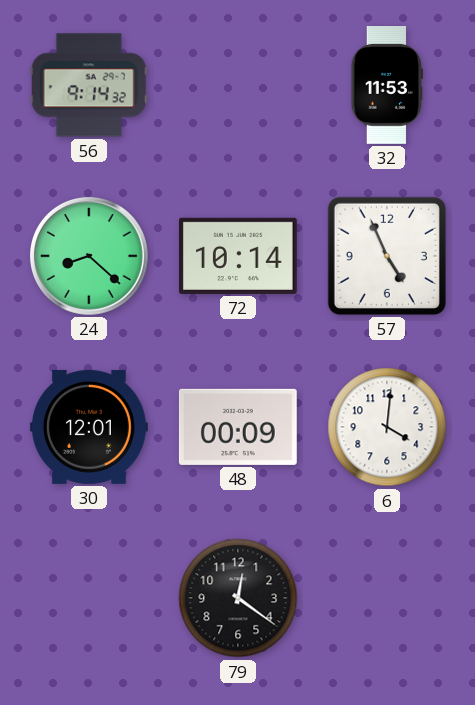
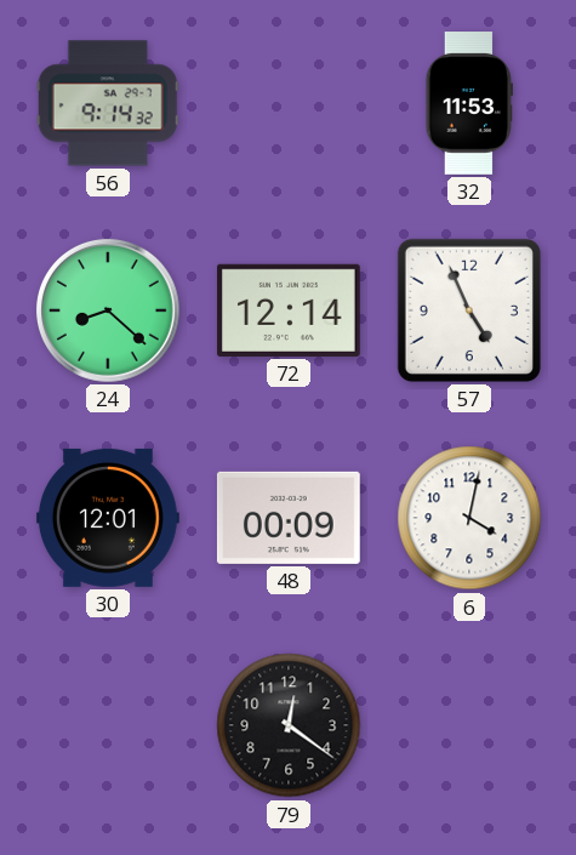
72: 10:14 -> 12:14 (289, 310)
6: 4:01 -> 4:02 (469, 518)
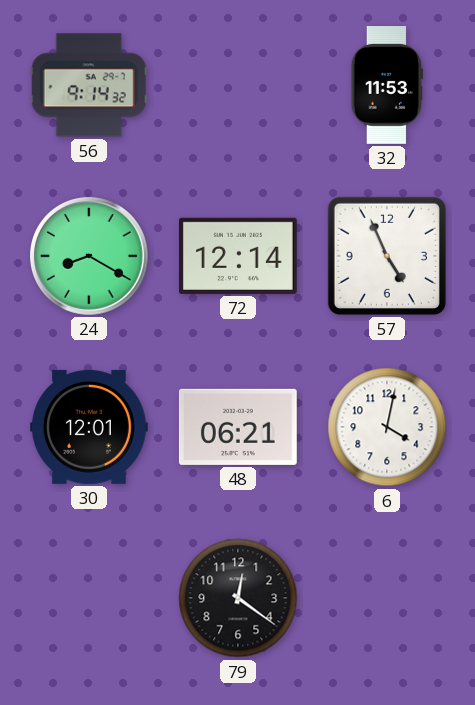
24: 8:22 -> 8:20 (89, 256)
48: 00:09 -> 06:21 (238, 427)
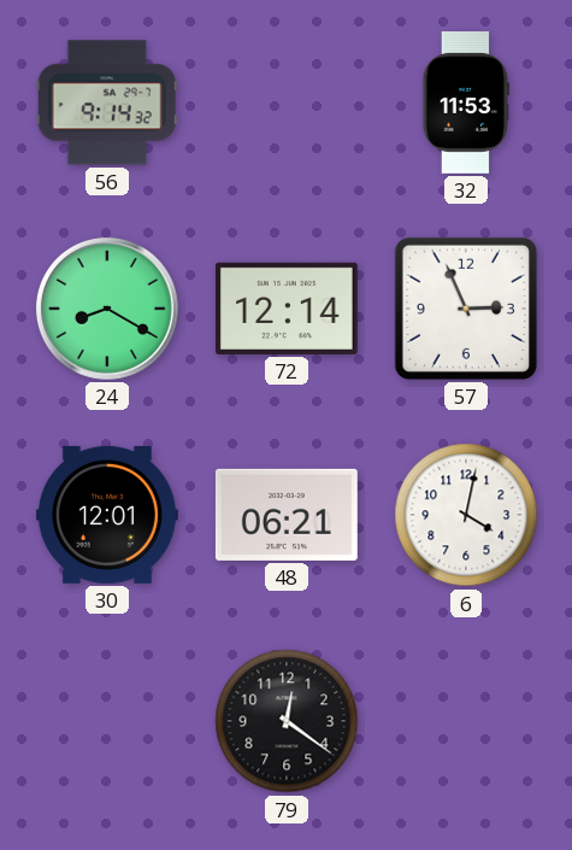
57: 4:56 -> 2:56 (466, 309)
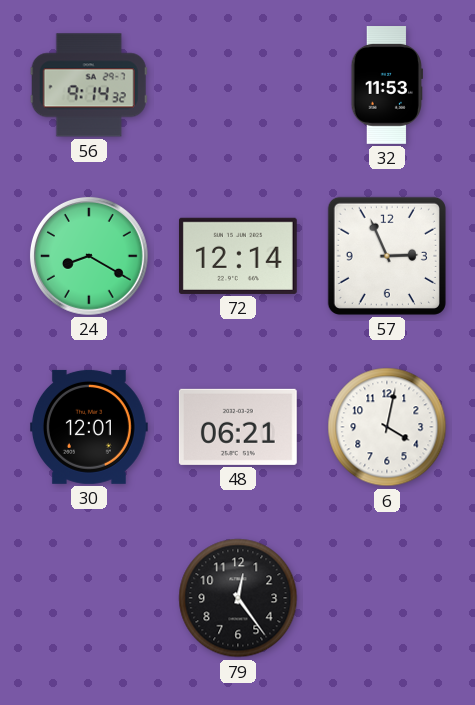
79: 12:21 -> 12:24 (238, 598)
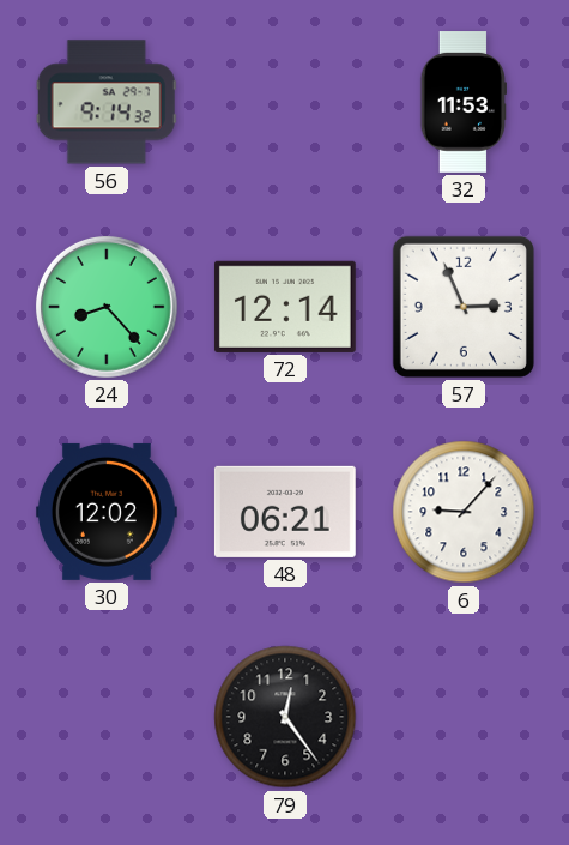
24: 8:20 -> 8:23 (107, 307)
30: 12:01 -> 12:02 (107, 512)
6: 4:02 -> 9:07 (464, 512)
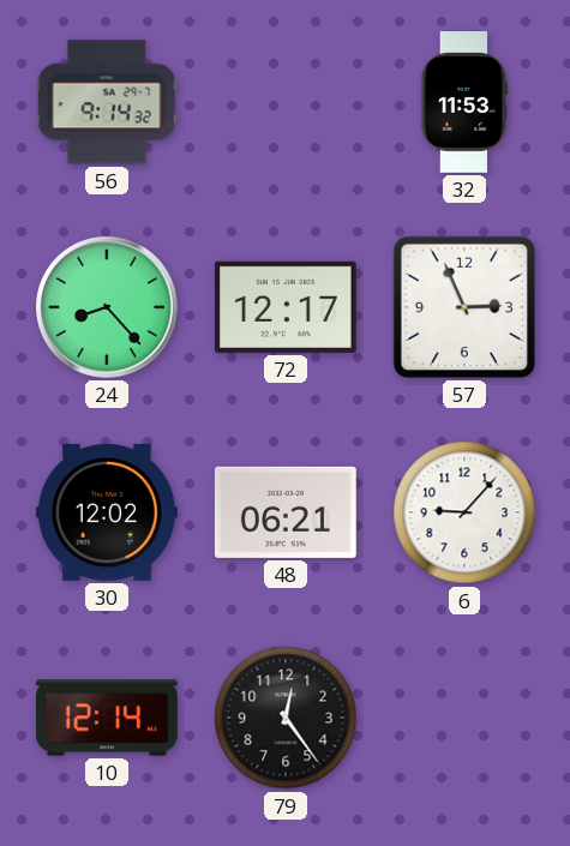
72: 12:14 -> 12:17 (286, 307)
10: none -> 12:14 (108, 718)
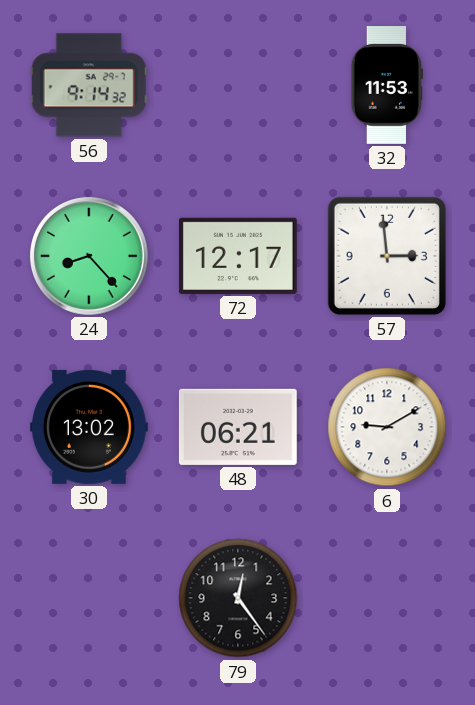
57: 2:56 -> 2:59 (387, 256)
30: 12:02 -> 13:02 (89, 427)
6: 9:07 -> 9:10 (387, 427)
10: 12:14 -> none (108, 718)
